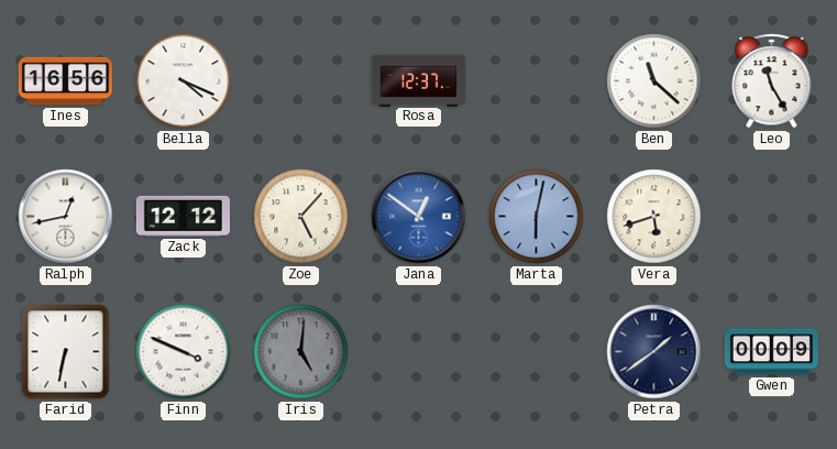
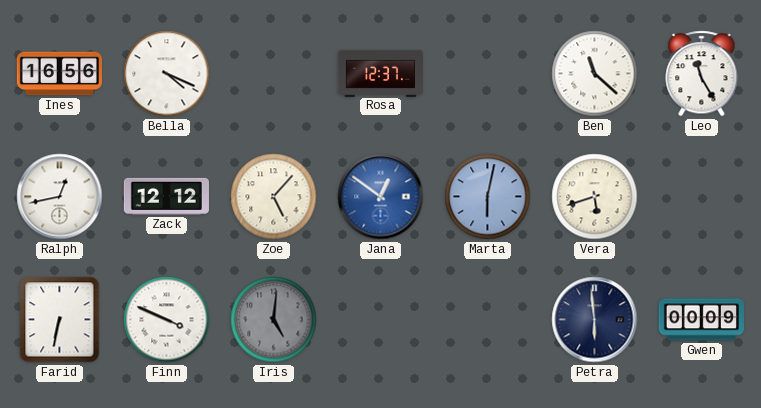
Petra: 1:39 -> 5:59 (595, 320)
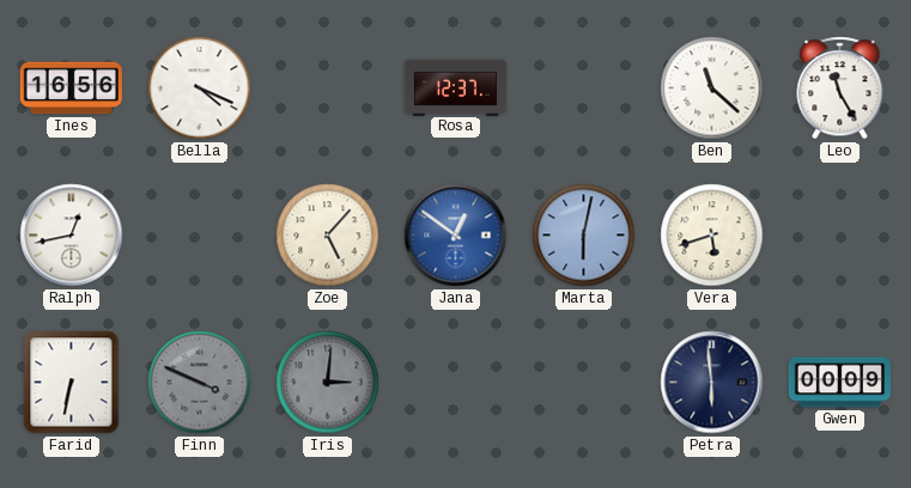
Zack: 12:12 -> none (166, 196)
Finn dial: white -> grey (200, 383)
Iris: 5:01 -> 3:01 (328, 383)
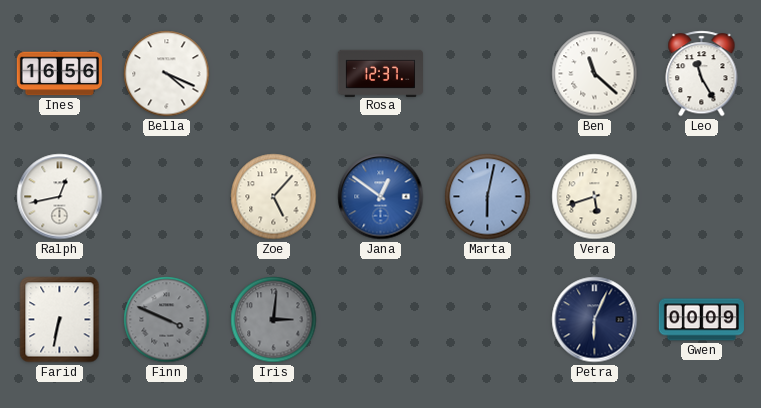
Petra: 5:59 -> 6:04 (595, 320)
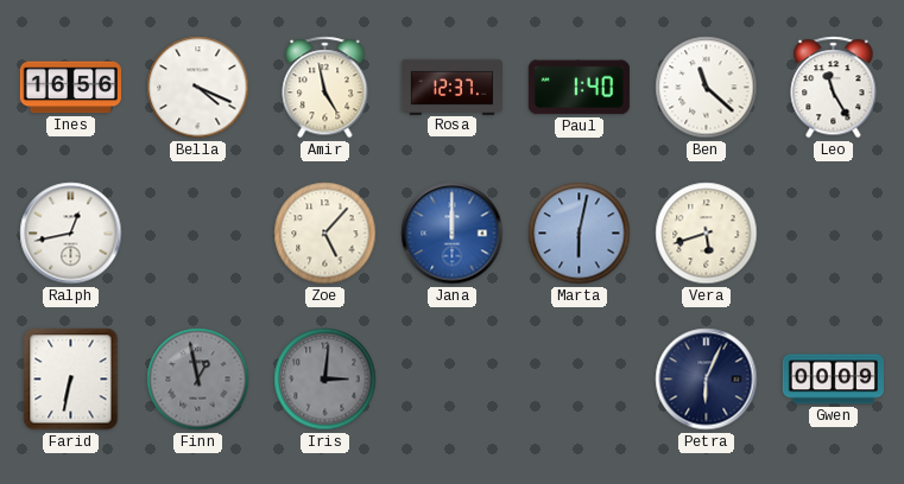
Amir: none -> 4:58 (325, 88)
Paul: none -> 1:40 (579, 88)
Jana: 12:51 -> 12:00 (453, 234)
Finn: 3:49 -> 12:58 (198, 380)
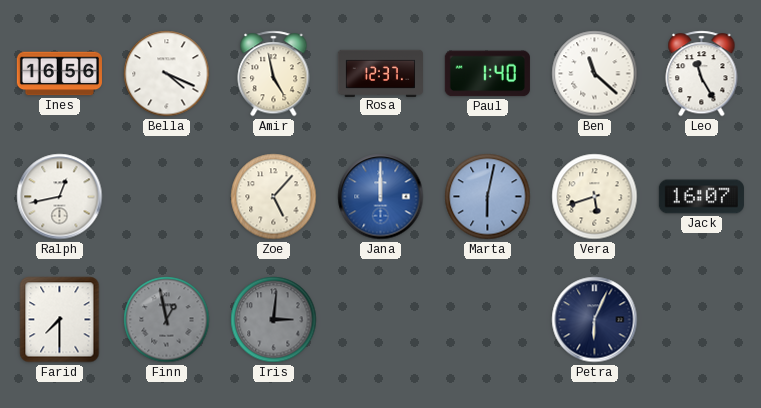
Jack: none -> 16:07 (701, 197)
Farid: 6:32 -> 7:30 (60, 320)
Gwen: 00:09 -> none (833, 380)
